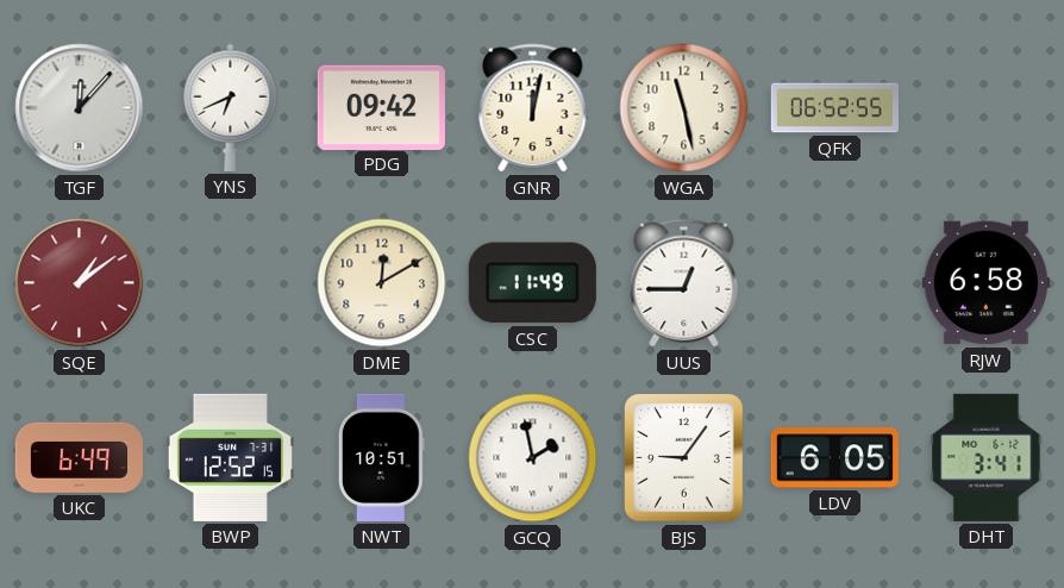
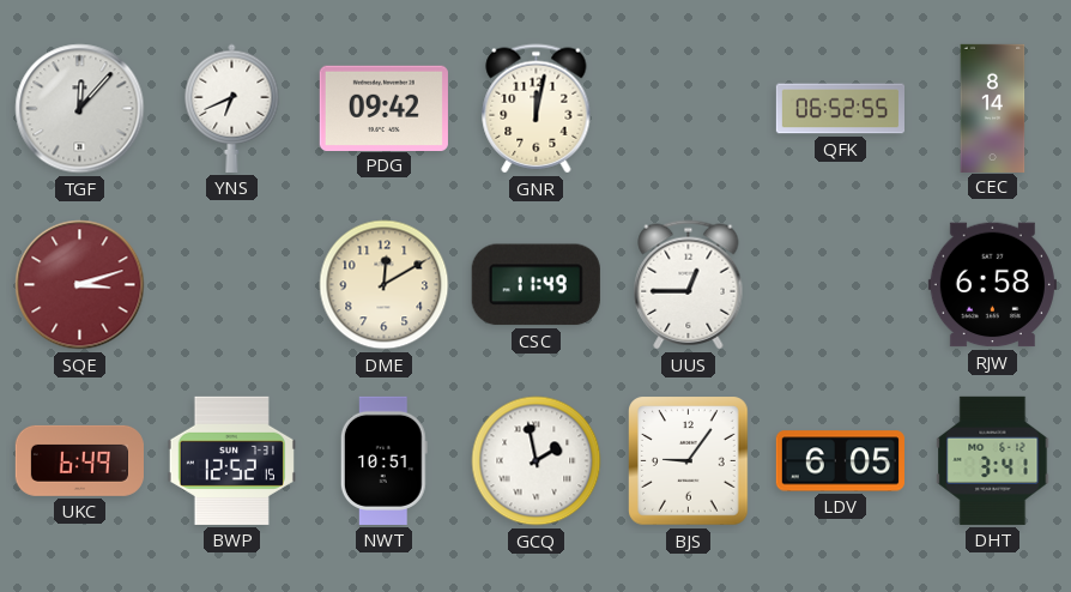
WGA: 11:28 -> none (684, 108)
CEC: none -> 8:14 (993, 108)
SQE: 1:09 -> 3:12 (80, 285)
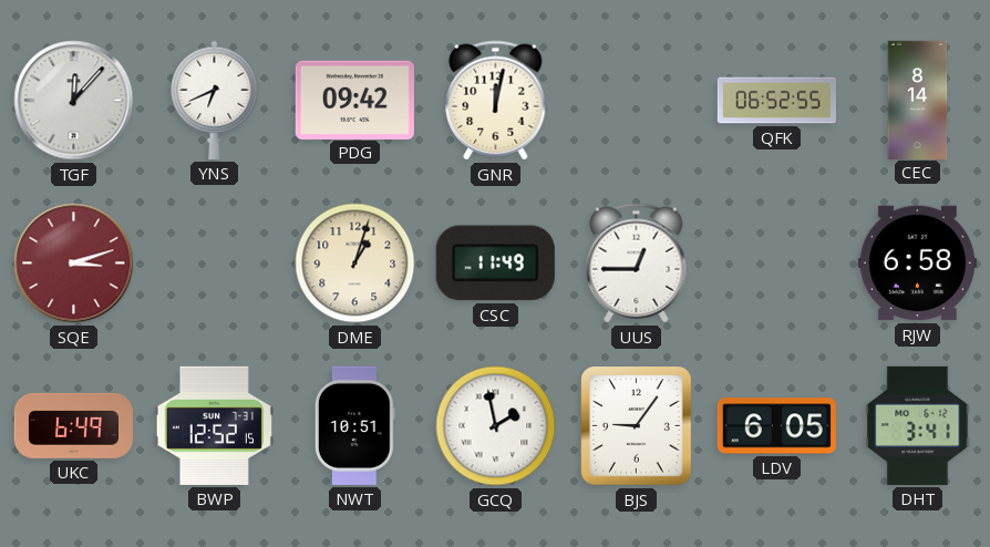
DME: 12:10 -> 1:03 (355, 264)
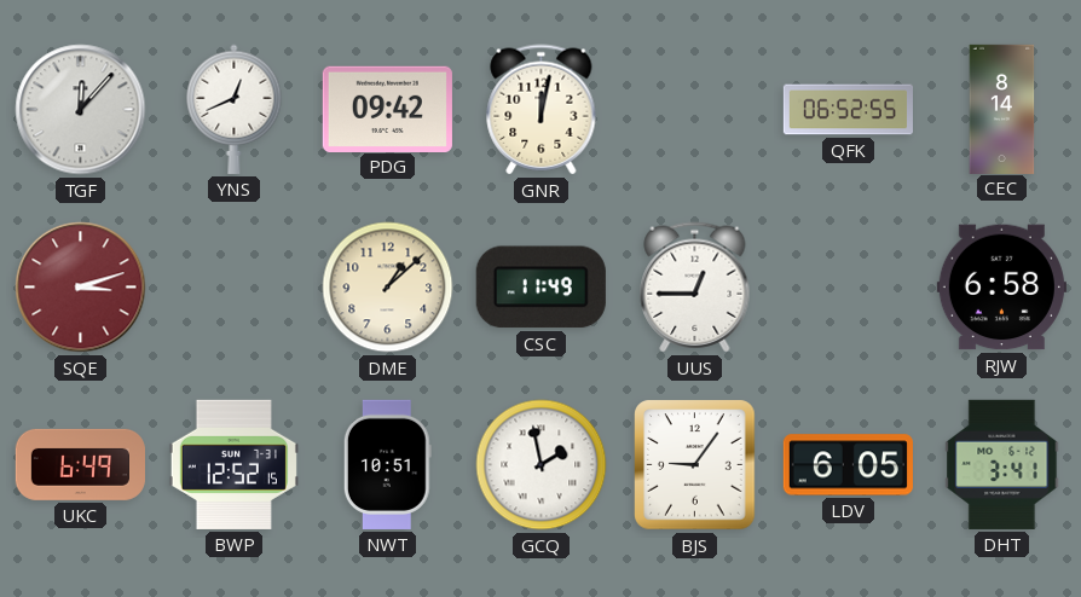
YNS: 6:41 -> 12:41 (235, 109)
DME: 1:03 -> 1:08 (388, 288)
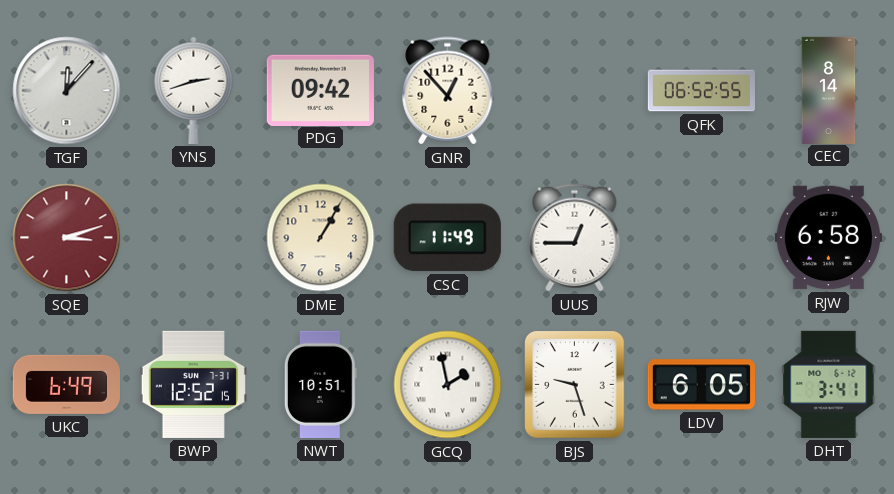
YNS: 12:41 -> 2:42 (194, 90)
GNR: 12:02 -> 12:53 (448, 91)
DME: 1:08 -> 1:05 (321, 238)
BJS: 9:06 -> 9:27 (575, 385)
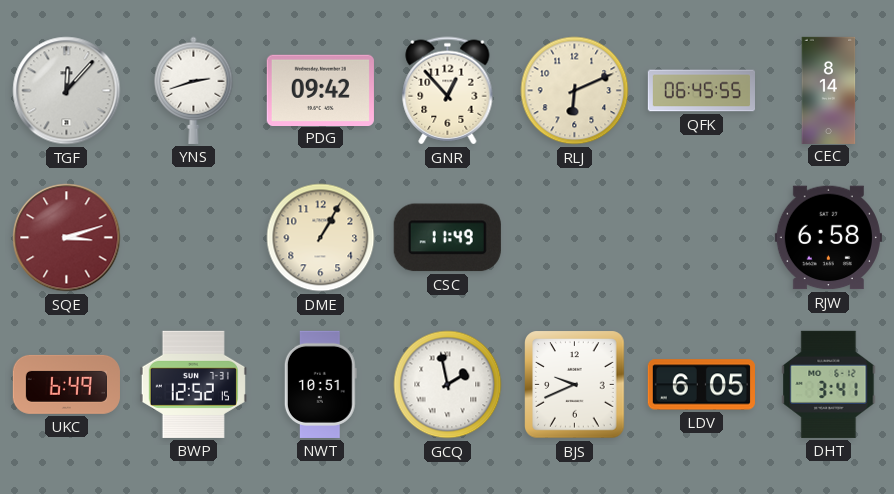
RLJ: none -> 6:11 (575, 91)
QFK: 06:52 -> 06:45 (701, 91)
UUS: 12:45 -> none (575, 238)
BJS: 9:27 -> 9:41 (575, 385)
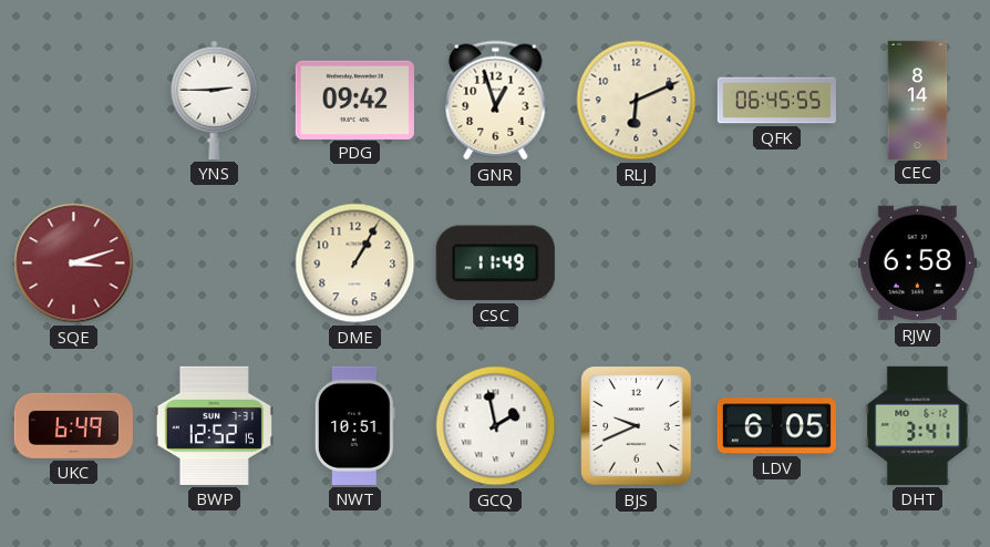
TGF: 12:07 -> none (67, 91)
YNS: 2:42 -> 2:45 (215, 100)
GNR: 12:53 -> 12:57 (496, 101)
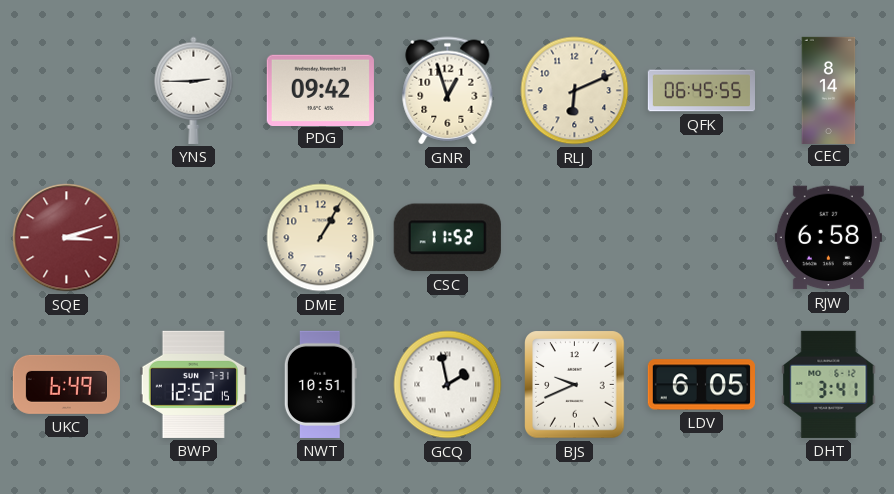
CSC: 11:49 -> 11:52 (447, 238)
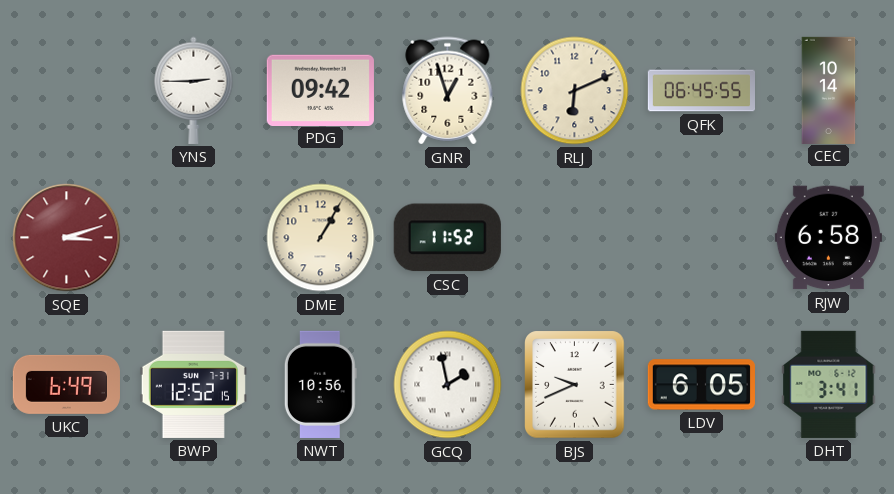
CEC: 8:14 -> 10:14 (829, 90)
NWT: 10:51 -> 10:56 (320, 384)
